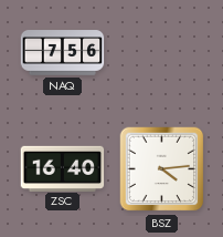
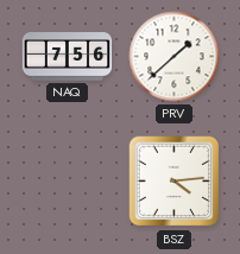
PRV: none -> 1:38 (175, 57)
ZSC: 16:40 -> none (63, 168)
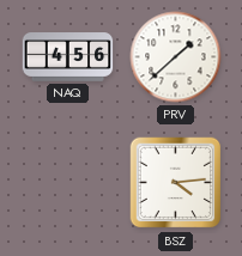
NAQ: 7:56 -> 4:56 (68, 57)
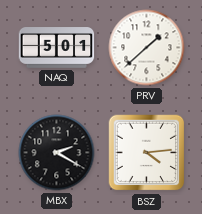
NAQ: 4:56 -> 5:01 (57, 48)
MBX: none -> 2:20 (57, 153)
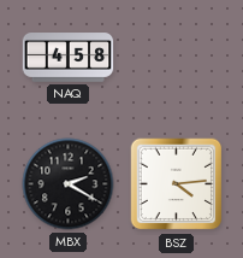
NAQ: 5:01 -> 4:58 (69, 58)
PRV: 1:38 -> none (147, 48)
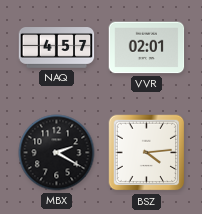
NAQ: 4:58 -> 4:57 (57, 48)
VVR: none -> 02:01 (147, 48)
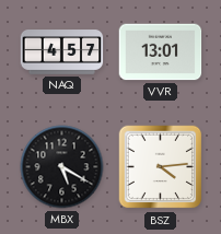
VVR: 02:01 -> 13:01 (161, 52)
MBX: 2:20 -> 5:20 (62, 167)
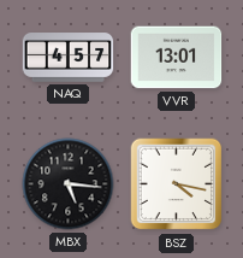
MBX: 5:20 -> 5:16 (69, 184)
BSZ: 4:14 -> 4:17 (177, 184)
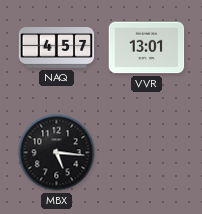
BSZ: 4:17 -> none (177, 184)
